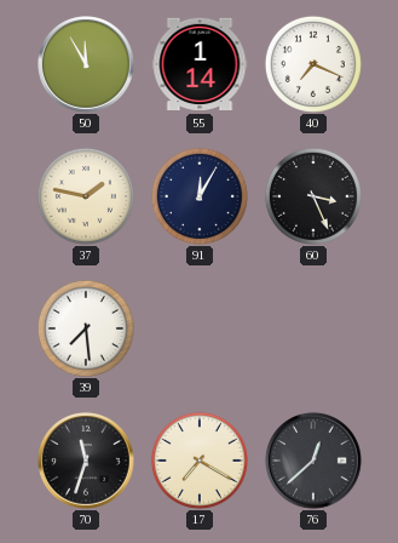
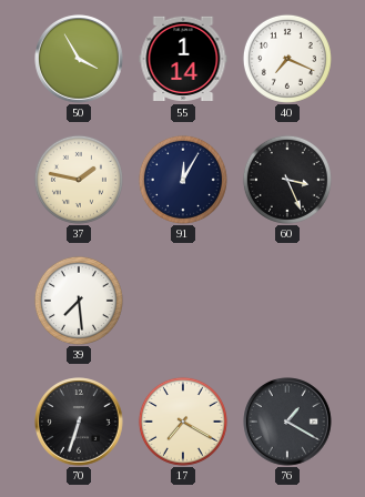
50: 11:55 -> 3:55 (79, 59)
70: 11:33 -> 6:33 (79, 422)
76: 12:38 -> 1:20 (287, 422)
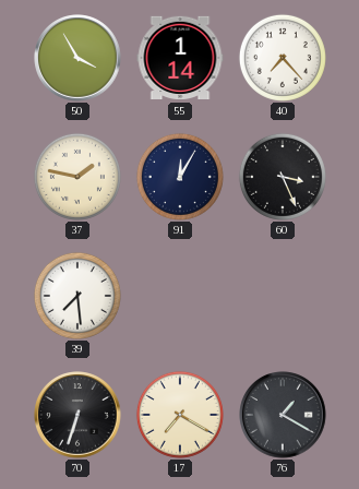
40: 7:19 -> 7:23 (283, 58)
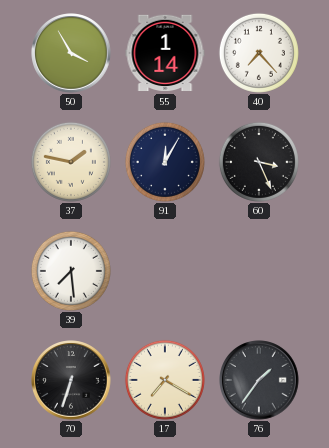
76: 1:20 -> 1:36 (259, 380)
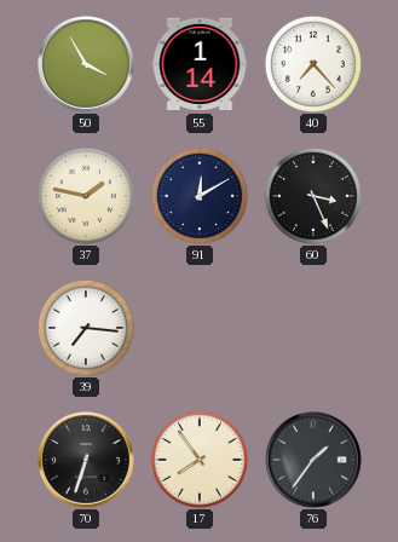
91: 12:05 -> 12:10 (200, 196)
39: 7:29 -> 7:16 (86, 328)
17: 7:20 -> 7:54 (200, 460)
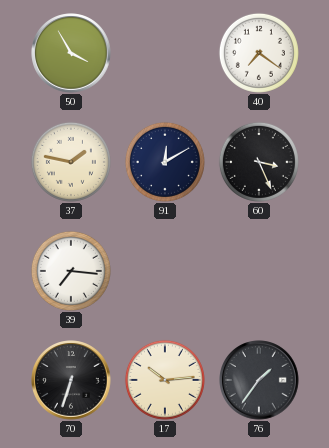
55: 1:14 -> none (200, 64)
40: 7:23 -> 7:21 (259, 53)
17: 7:54 -> 10:14 (165, 380)
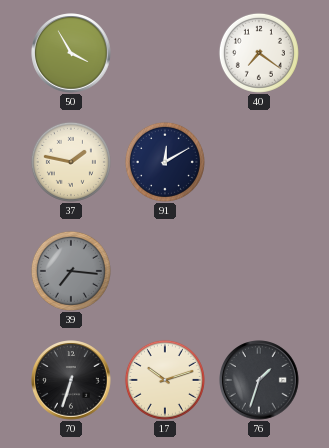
60: 3:26 -> none (259, 162)
39 dial: white -> grey (71, 271)
17: 10:14 -> 10:12 (165, 380)
76: 1:36 -> 1:33 (259, 380)
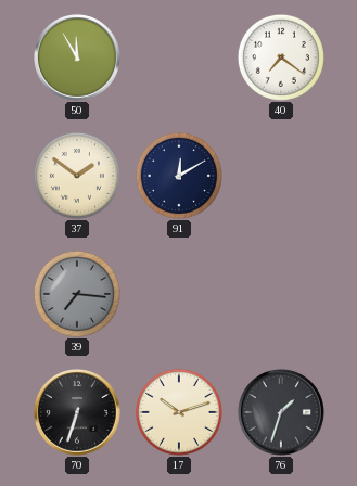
50: 3:55 -> 11:55 (77, 57)
37: 1:47 -> 1:51 (77, 176)
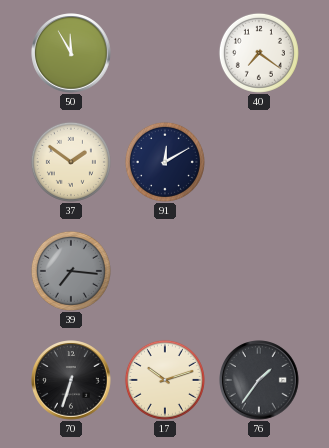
76: 1:33 -> 1:36 (259, 380)
